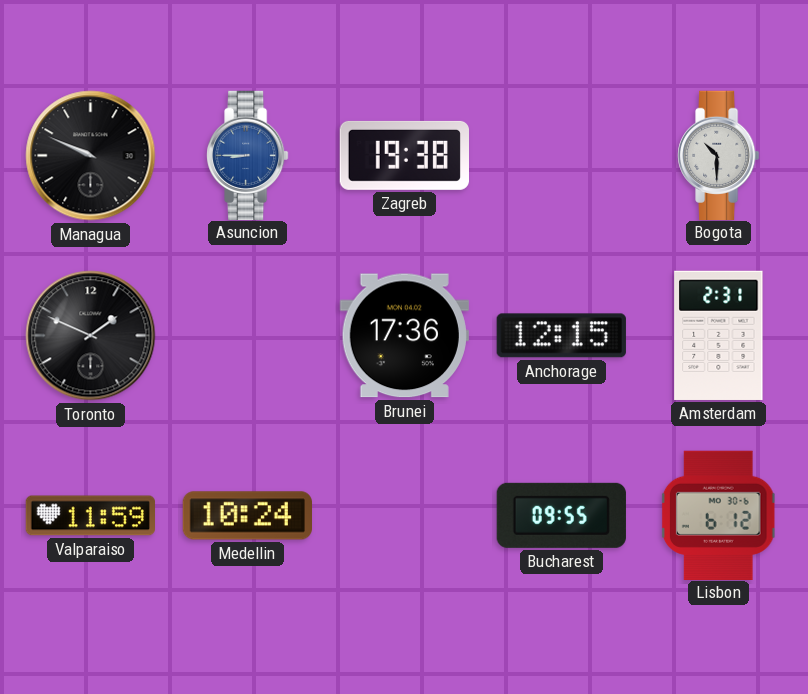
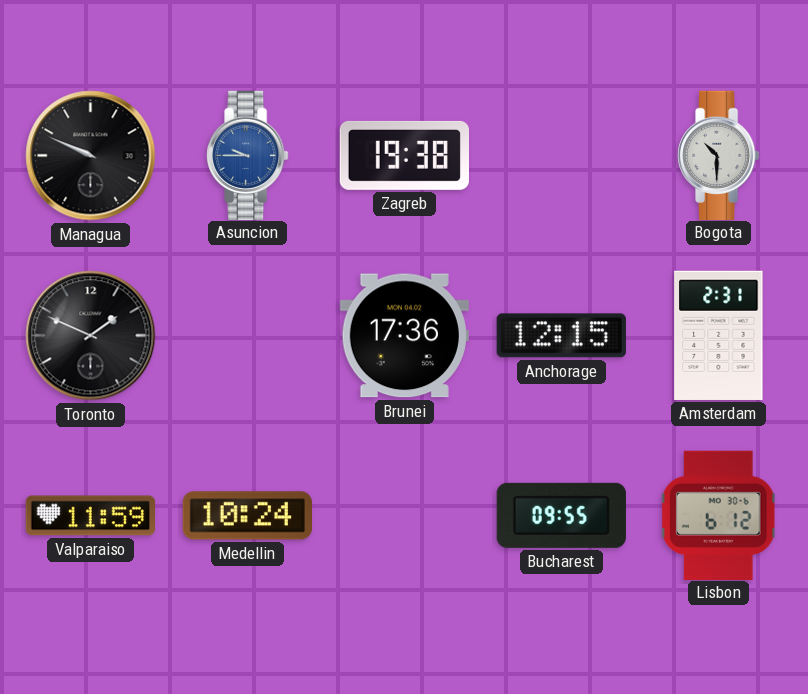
Asuncion: 8:45 -> 9:45 (248, 155)
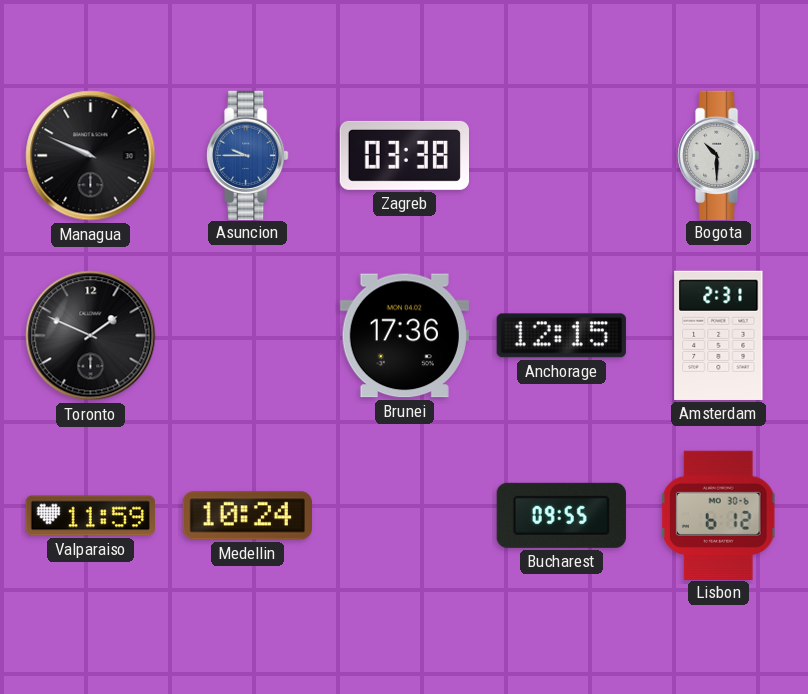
Zagreb: 19:38 -> 03:38 (404, 155)
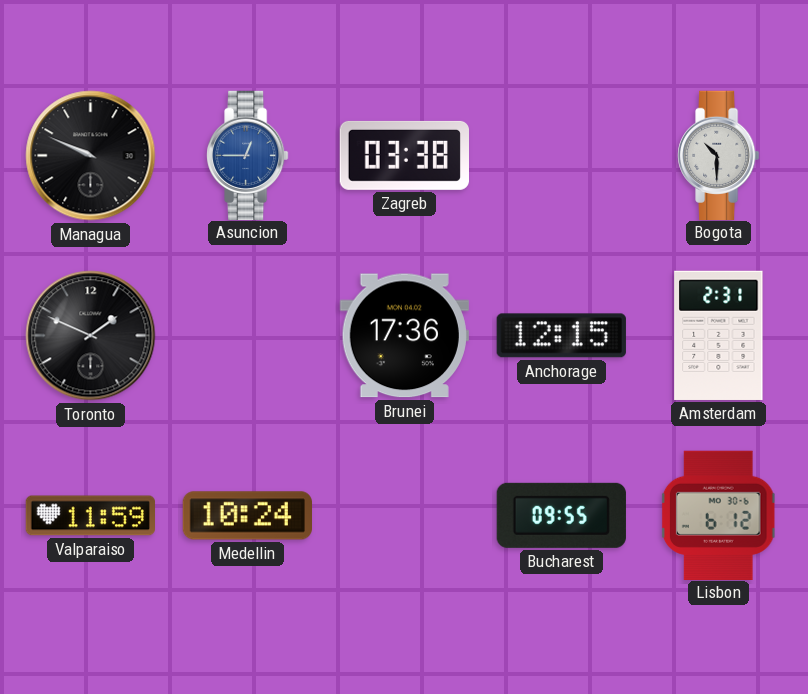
Asuncion: 9:45 -> 12:45 (248, 155)
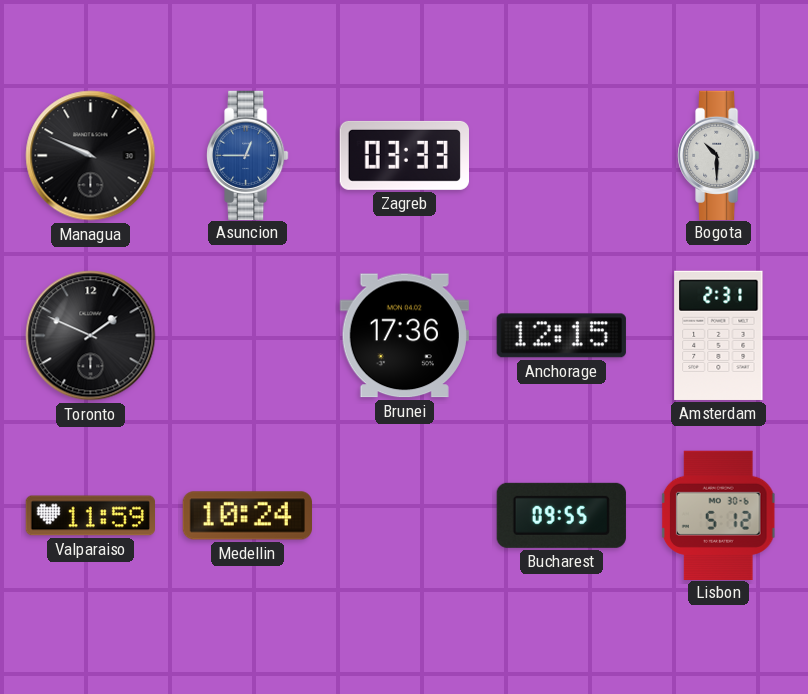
Zagreb: 03:38 -> 03:33 (404, 155)
Lisbon: 6:12 -> 5:12 (718, 515)
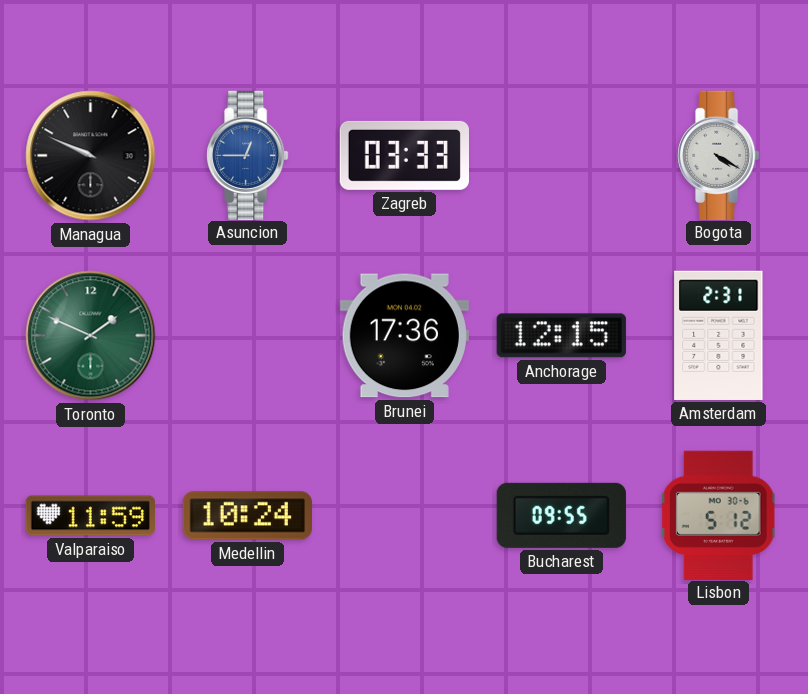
Bogota: 10:30 -> 4:20 (719, 155)
Toronto dial: black -> green (91, 336)
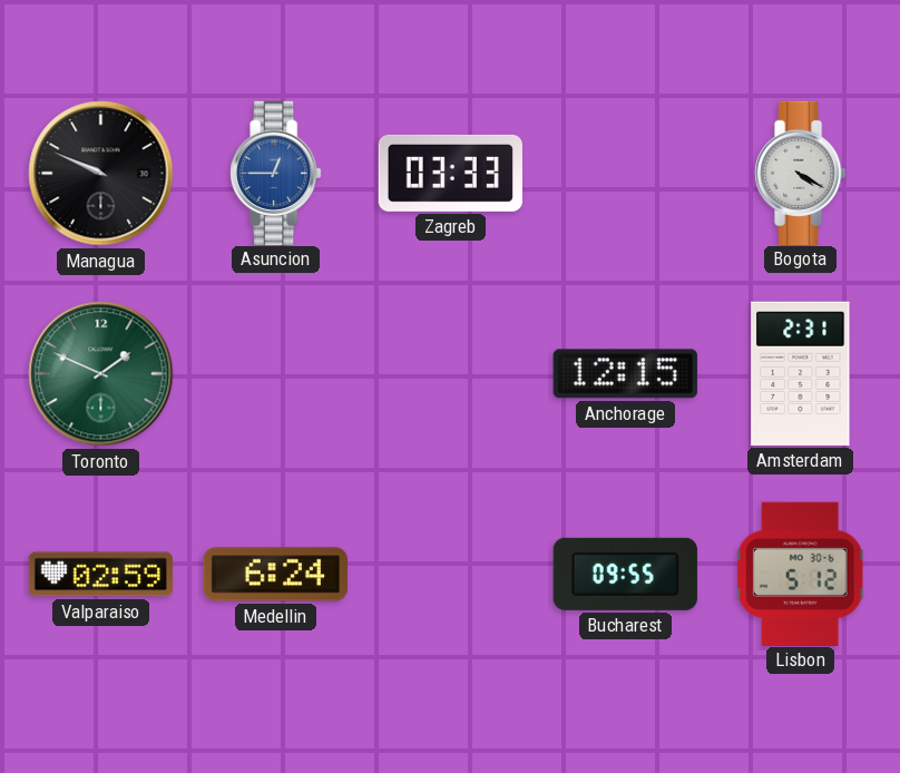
Brunei: 17:36 -> none (404, 336)
Valparaiso: 11:59 -> 02:59 (100, 575)
Medellin: 10:24 -> 6:24 (275, 575)
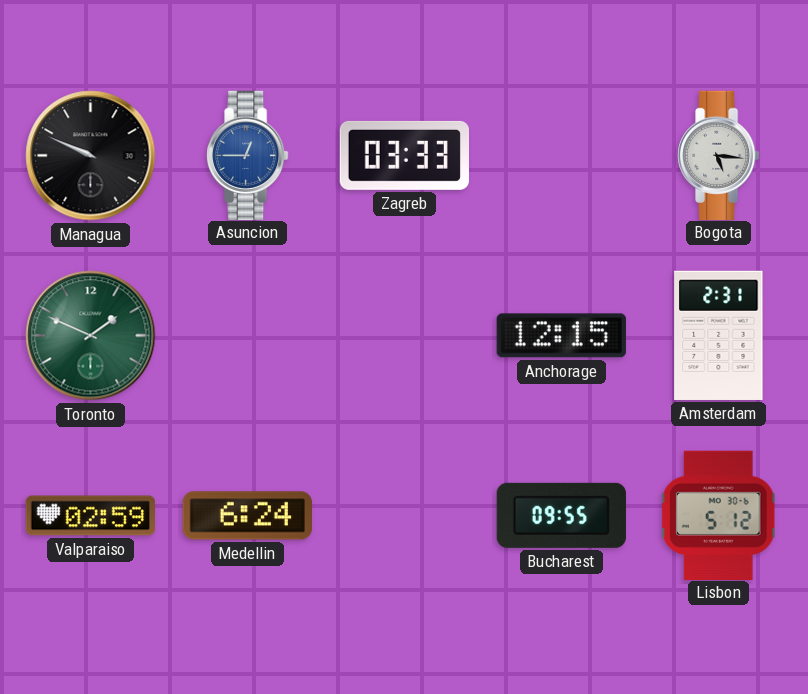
Bogota: 4:20 -> 5:16 (719, 155)
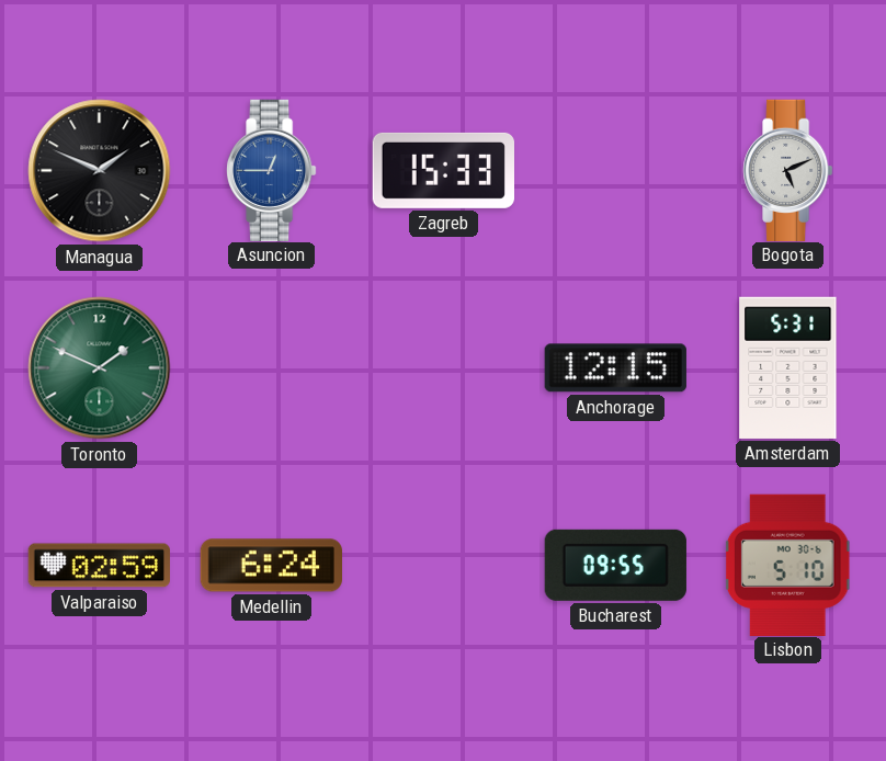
Managua: 9:49 -> 1:49 (100, 171)
Zagreb: 03:33 -> 15:33 (443, 170)
Bogota: 5:16 -> 5:11 (788, 170)
Amsterdam: 2:31 -> 5:31 (788, 367)
Lisbon: 5:12 -> 5:10 (787, 565)
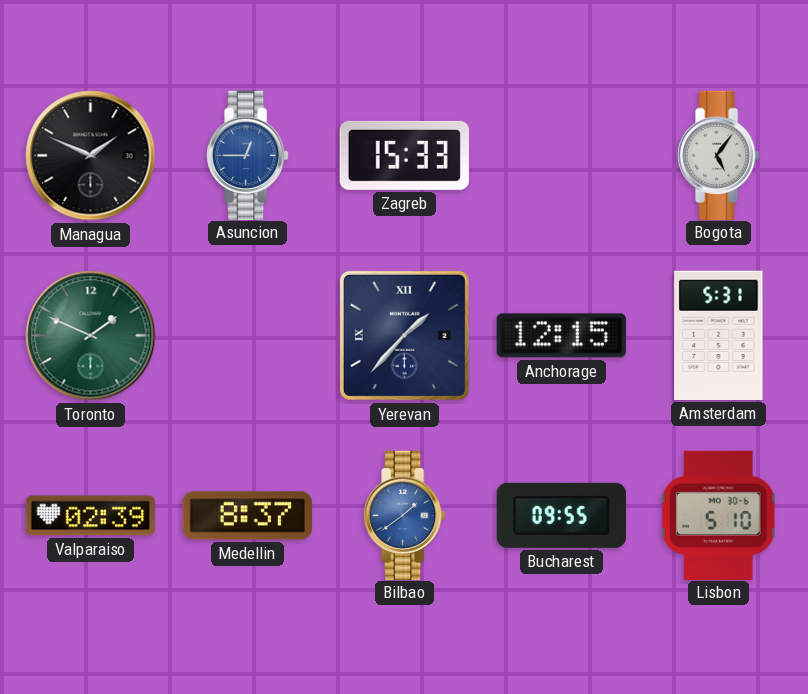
Bogota: 5:11 -> 5:06 (719, 155)
Yerevan: none -> 1:37 (404, 335)
Valparaiso: 02:59 -> 02:39 (90, 516)
Medellin: 6:24 -> 8:37 (247, 516)
Bilbao: none -> 1:39 (405, 515)
